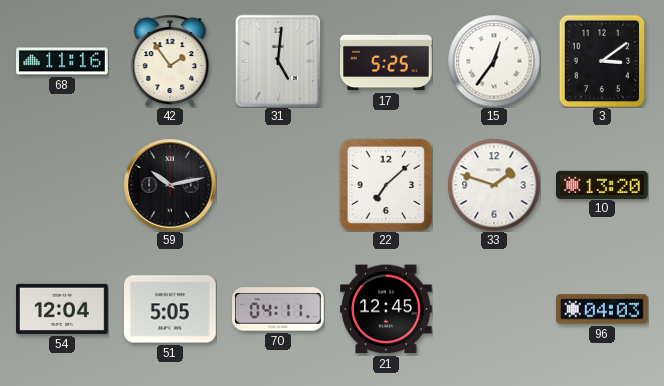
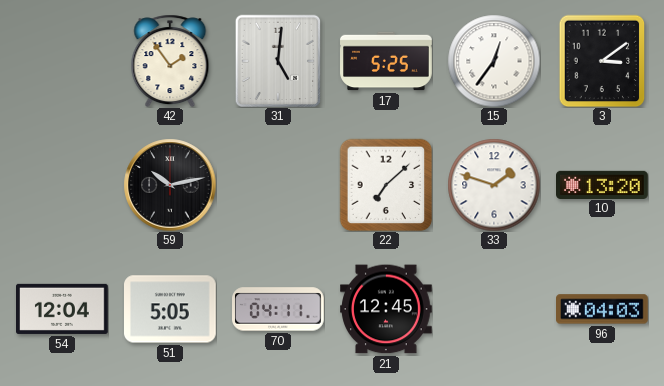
68: 11:16 -> none (62, 61)
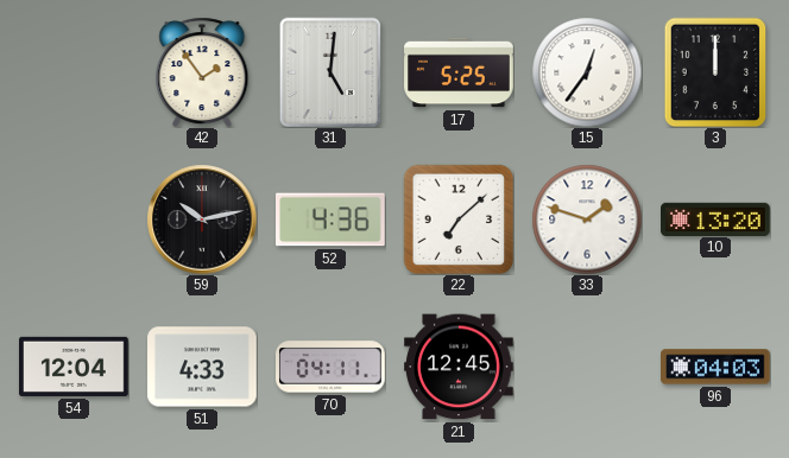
3: 3:09 -> 12:00 (715, 72)
52: none -> 4:36 (332, 220)
51: 5:05 -> 4:33 (203, 367)
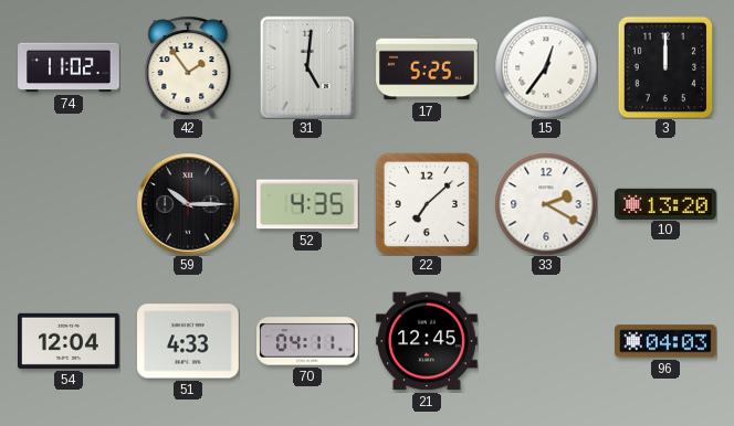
74: none -> 11:02 (69, 67)
59: 10:13 -> 10:15 (188, 204)
52: 4:36 -> 4:35 (308, 204)
33: 1:48 -> 2:20 (546, 204)
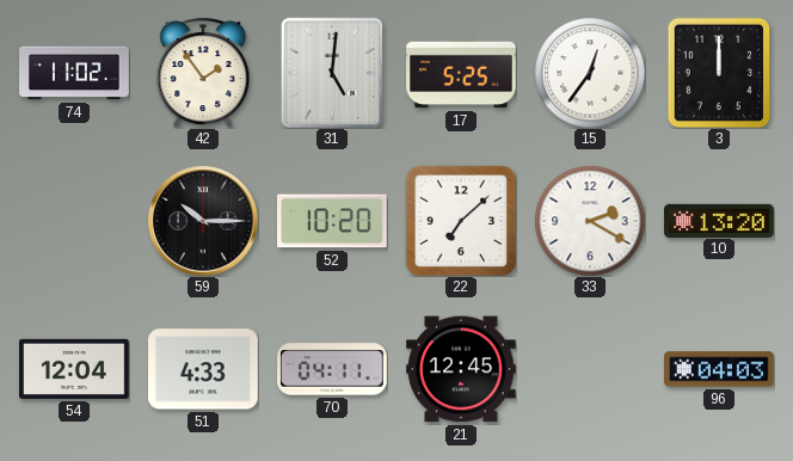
52: 4:35 -> 10:20 (333, 221)
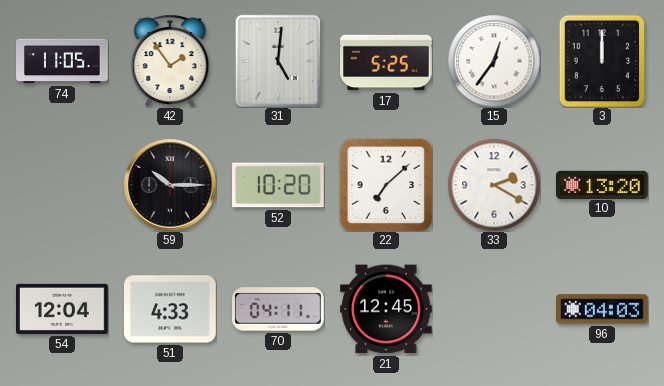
74: 11:02 -> 11:05 (62, 61)
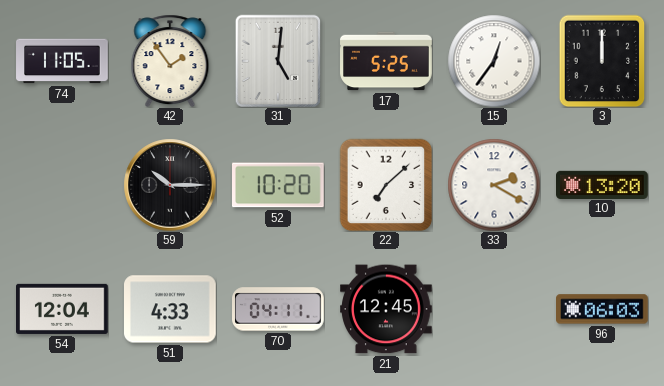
96: 04:03 -> 06:03 (603, 309)
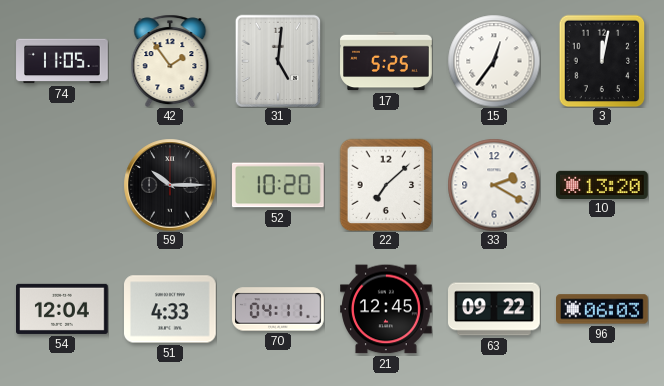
3: 12:00 -> 12:02 (602, 61)
63: none -> 09:22 (495, 309)
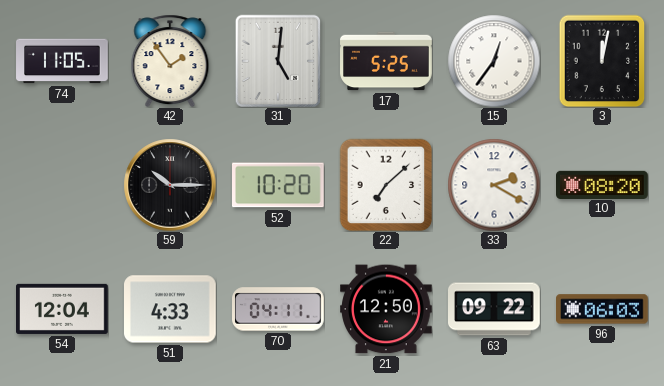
10: 13:20 -> 08:20 (603, 184)
21: 12:45 -> 12:50 (387, 309)
